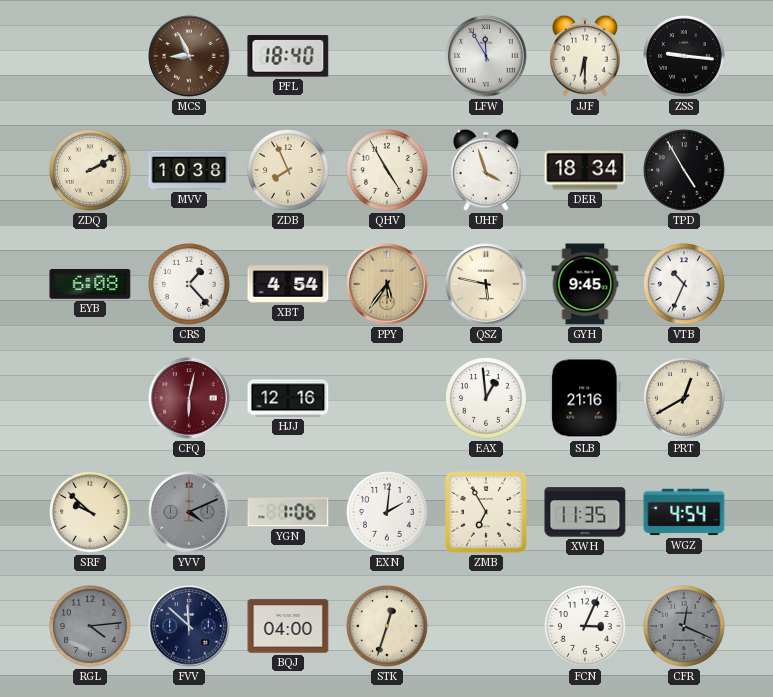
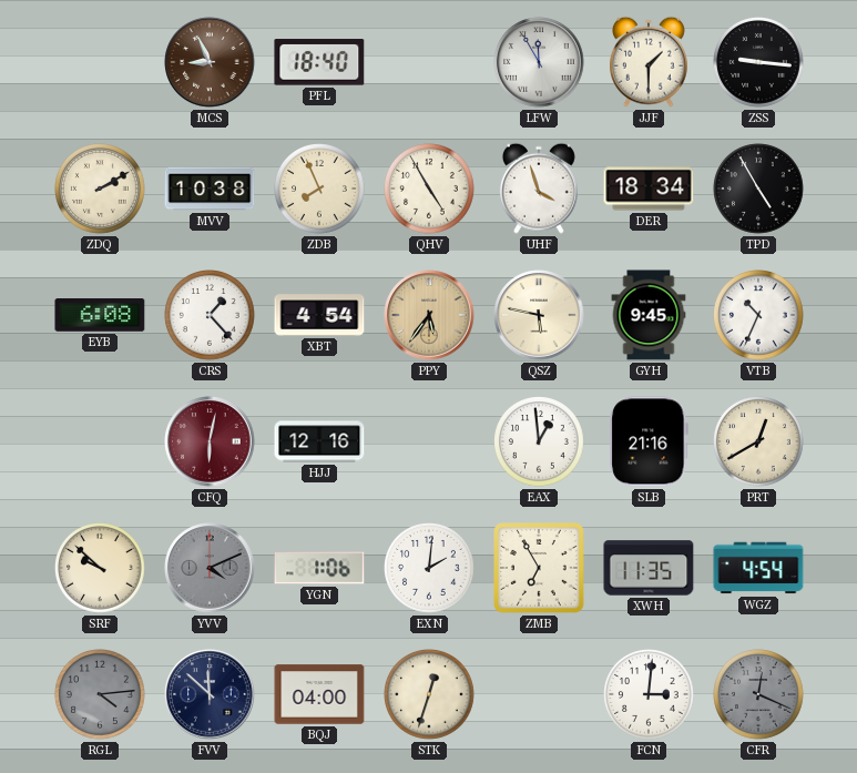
JJF: 6:30 -> 1:30 (649, 62)
FCN: 3:04 -> 3:01 (650, 695)
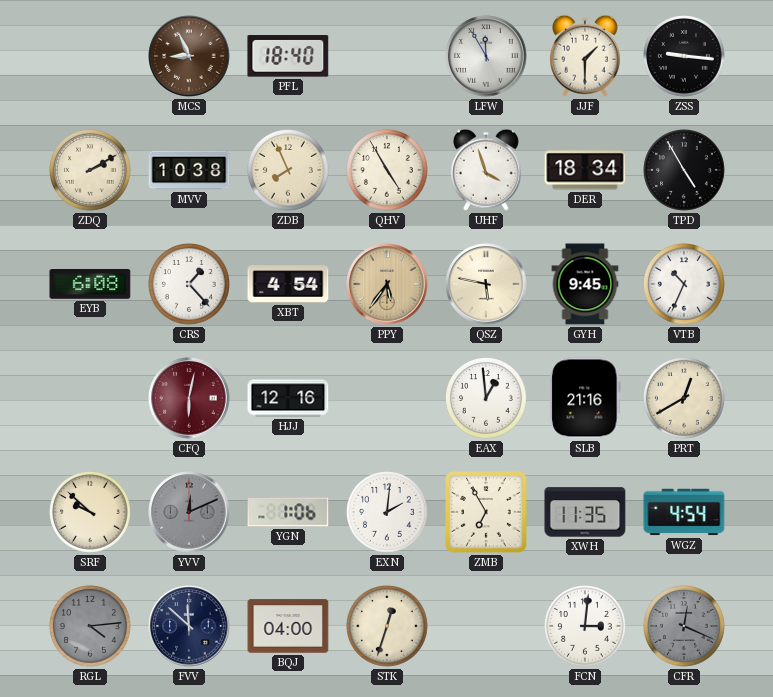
YVV: 4:11 -> 12:11 (189, 512)
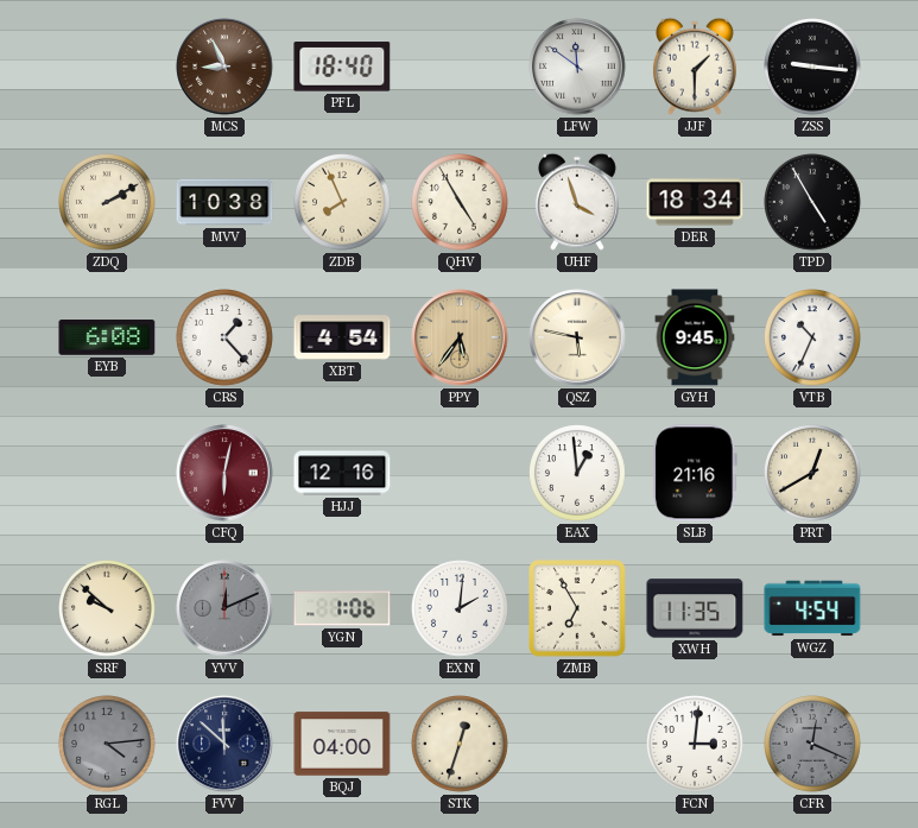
LFW: 11:55 -> 11:51 (577, 67)
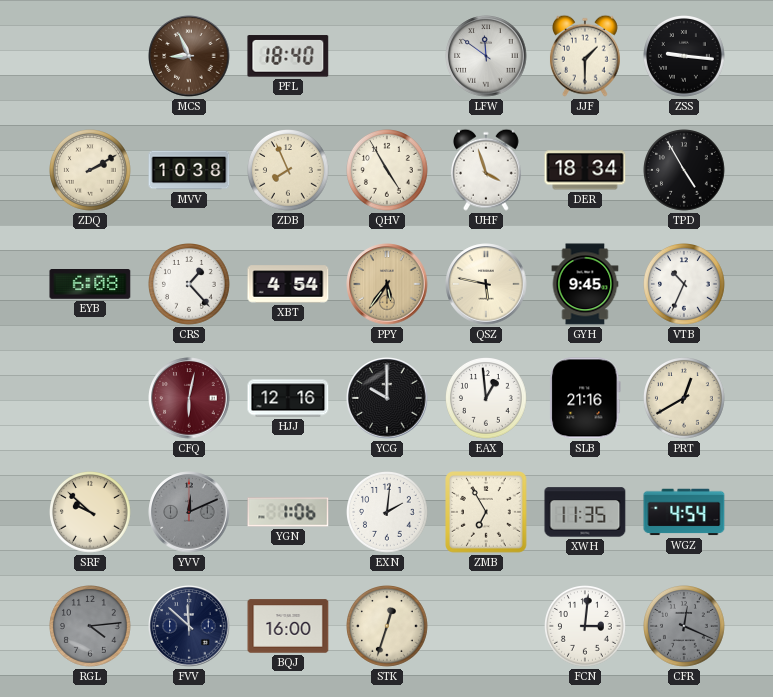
YCG: none -> 10:00 (387, 398)
BQJ: 04:00 -> 16:00 (288, 626)
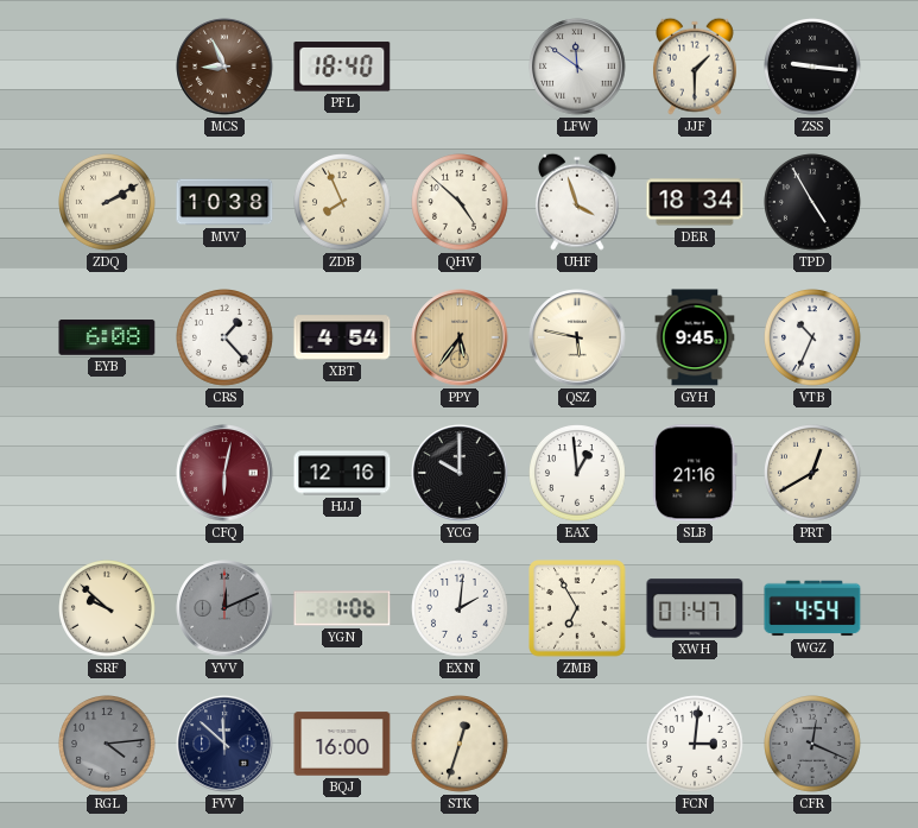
QHV: 4:55 -> 4:52 (461, 203)
XWH: 11:35 -> 01:47 (695, 608)
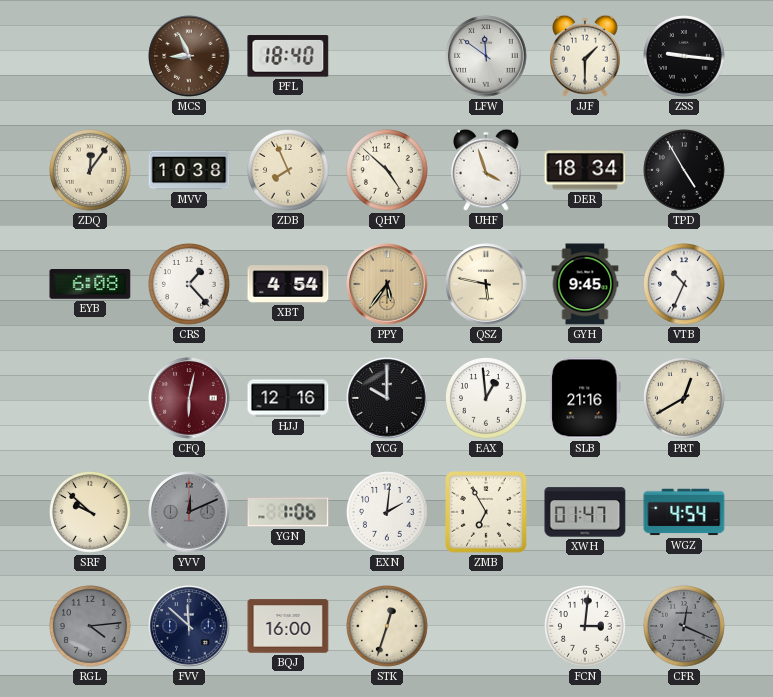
ZDQ: 2:10 -> 12:06 (91, 171)
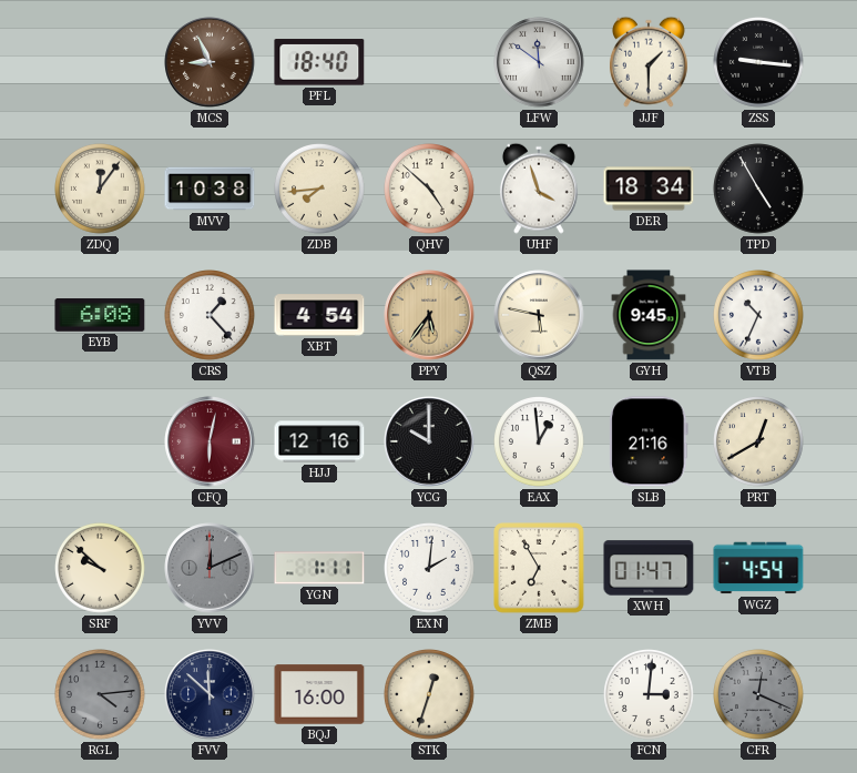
ZDB: 7:56 -> 7:44 (320, 190)
YGN: 1:06 -> 1:11 (319, 568)
